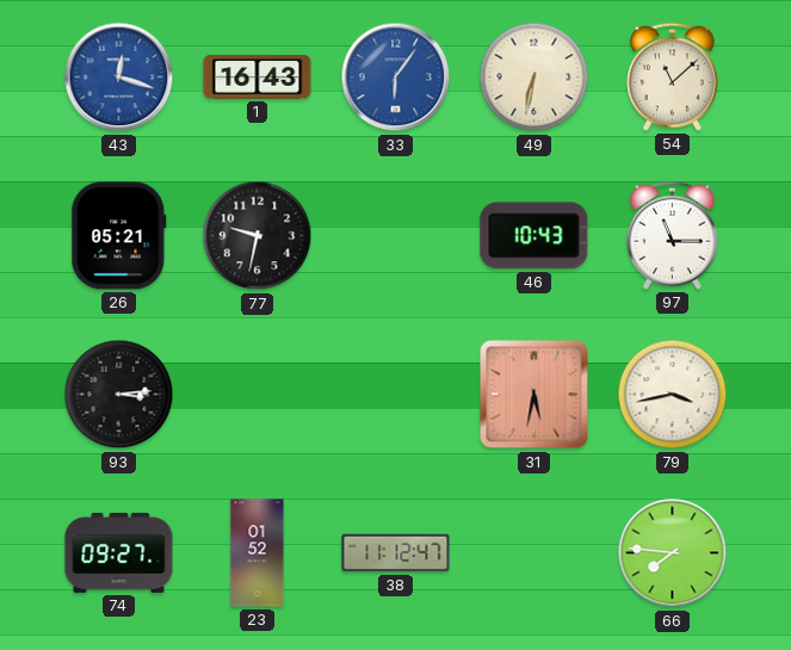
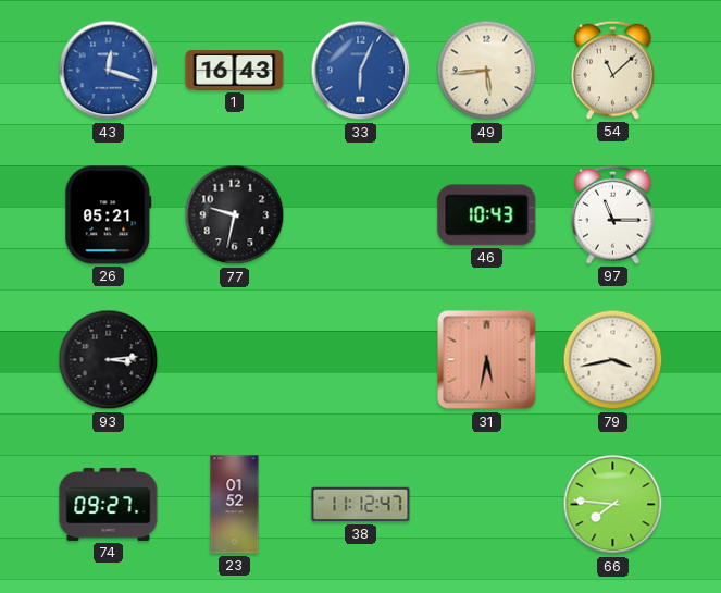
33: 6:06 -> 6:04 (361, 71)
49: 6:32 -> 5:44 (487, 71)
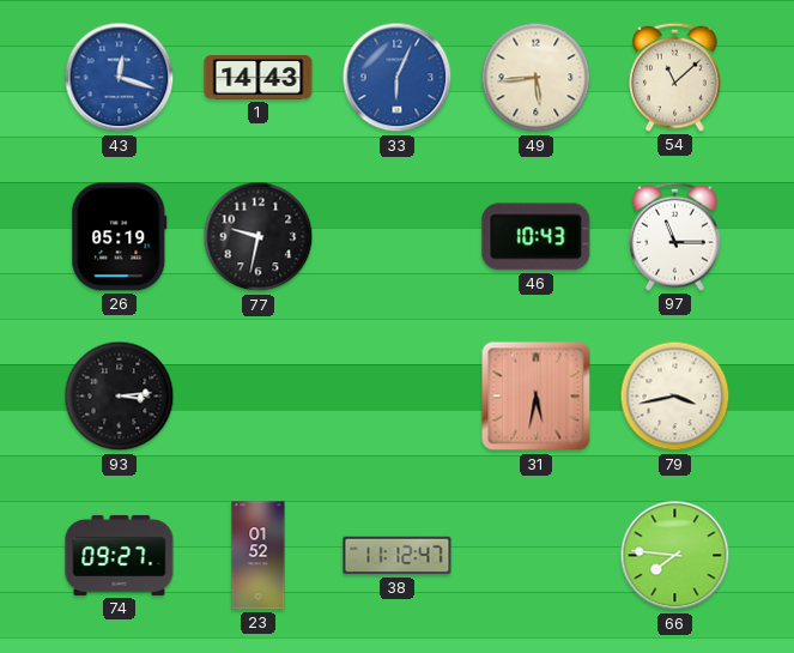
1: 16:43 -> 14:43 (259, 78)
26: 05:21 -> 05:19 (120, 237)
